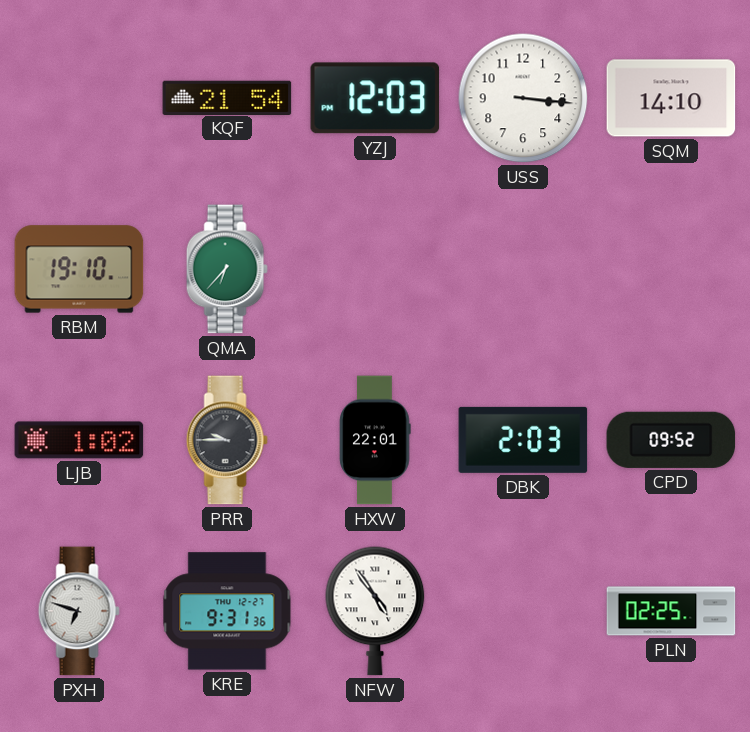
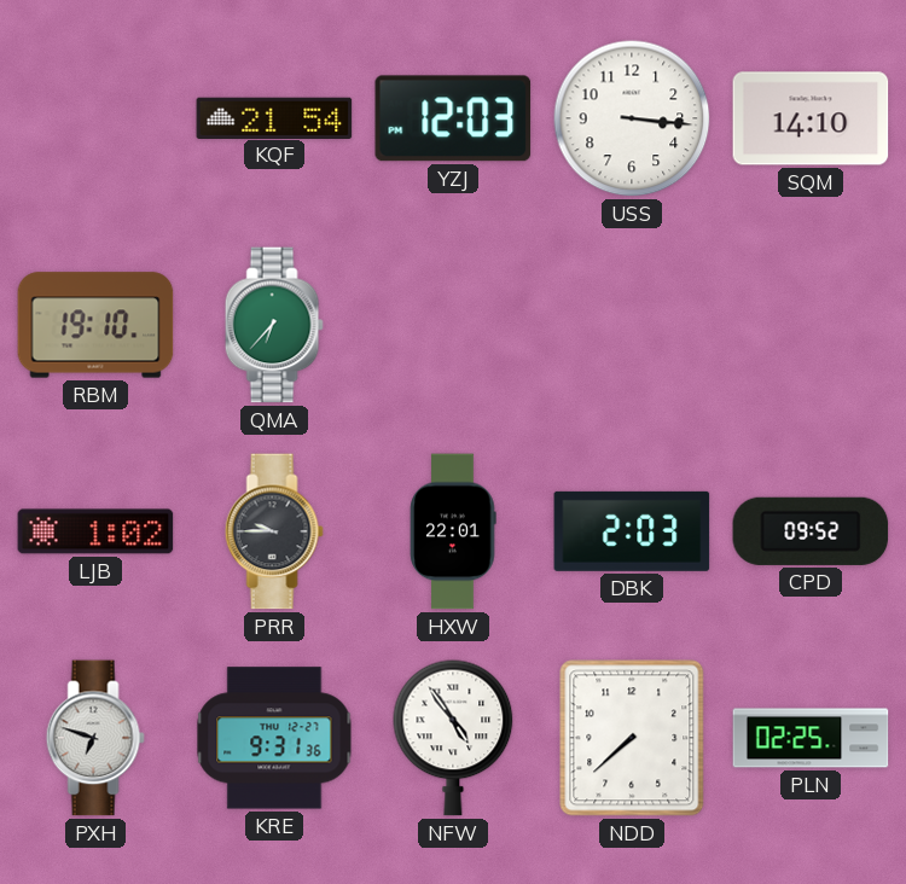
NDD: none -> 7:38 (632, 738)
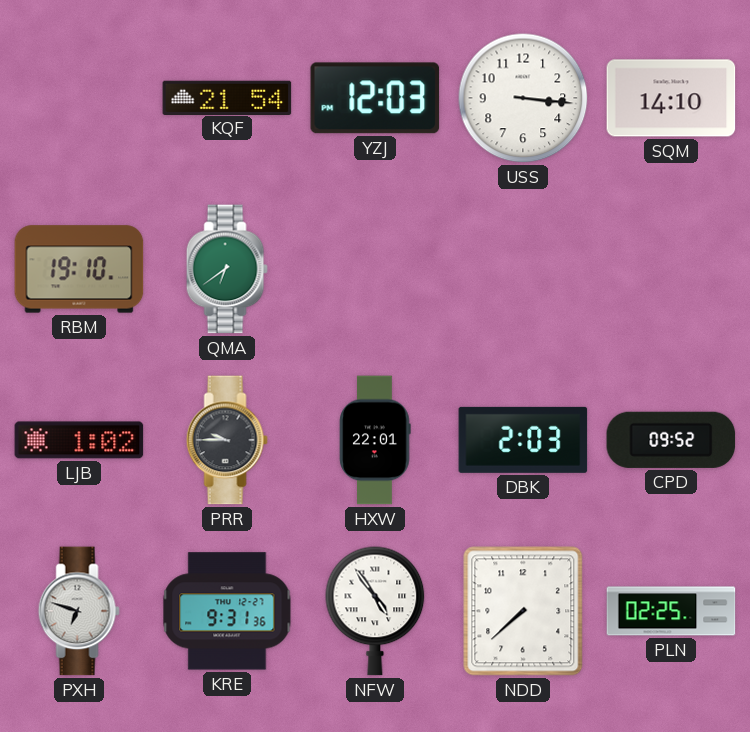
QMA: 6:37 -> 6:39 (227, 269)
